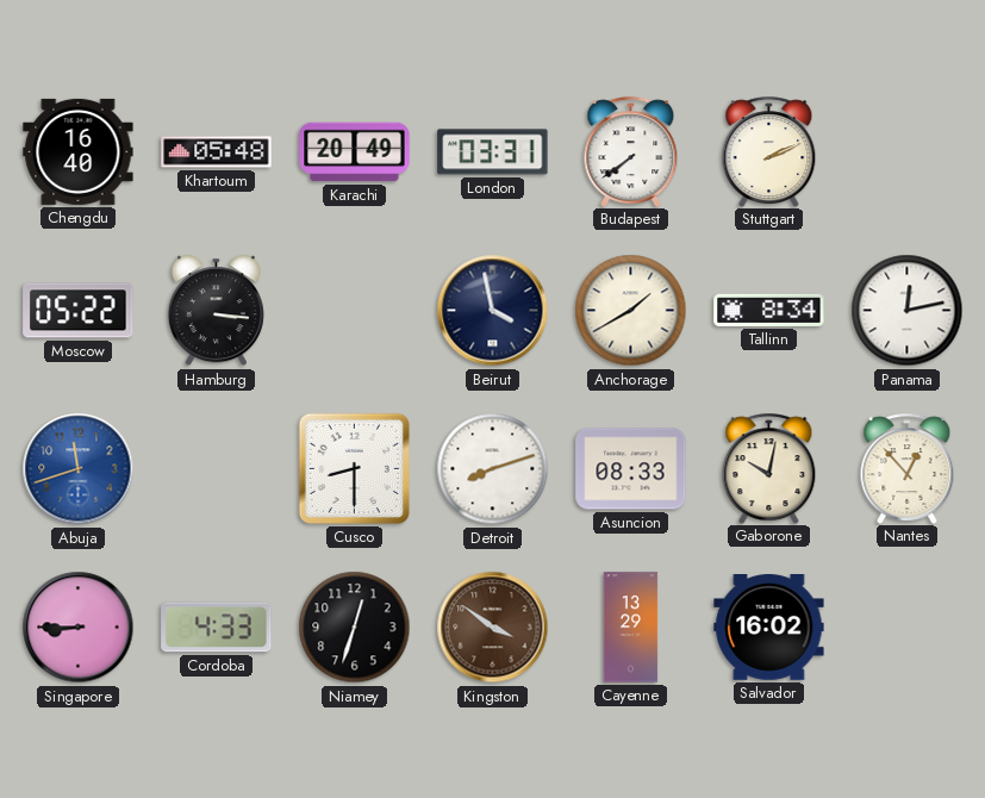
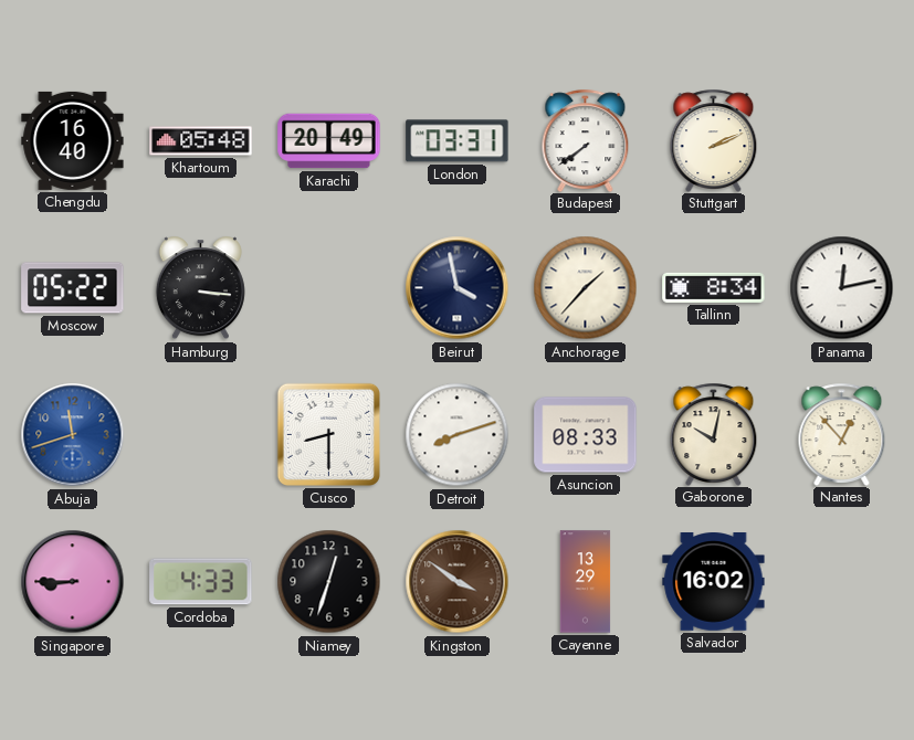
Anchorage: 1:40 -> 1:37 (586, 288)
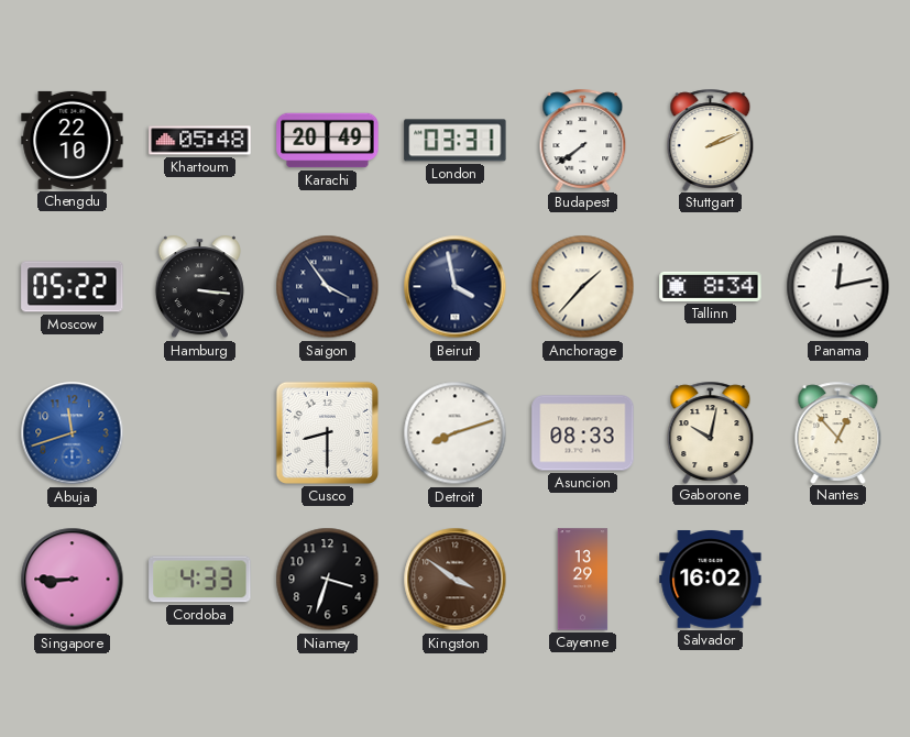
Chengdu: 16:40 -> 22:10 (73, 140)
Saigon: none -> 3:54 (328, 287)
Niamey: 12:33 -> 3:33 (328, 580)
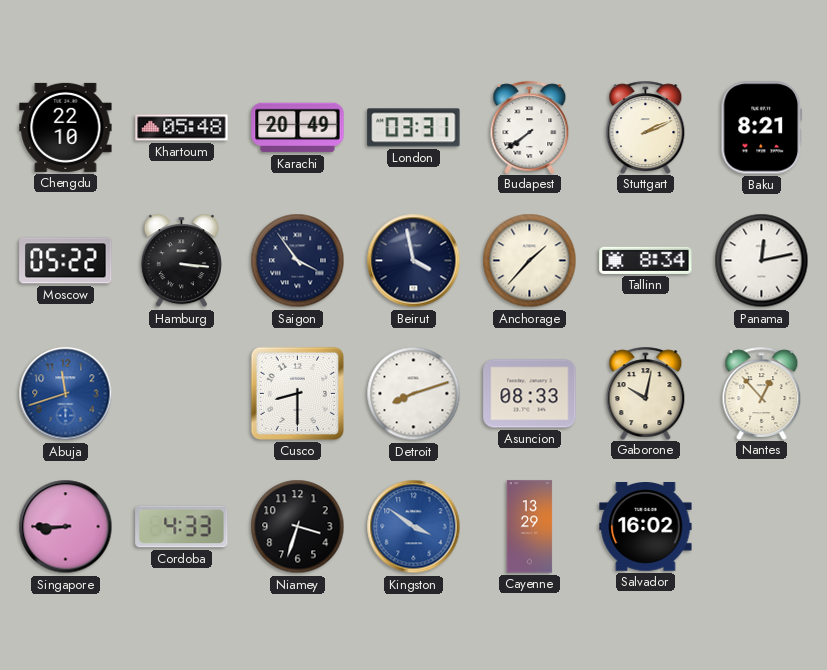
Baku: none -> 8:21 (762, 128)
Kingston dial: brown -> blue (414, 527)
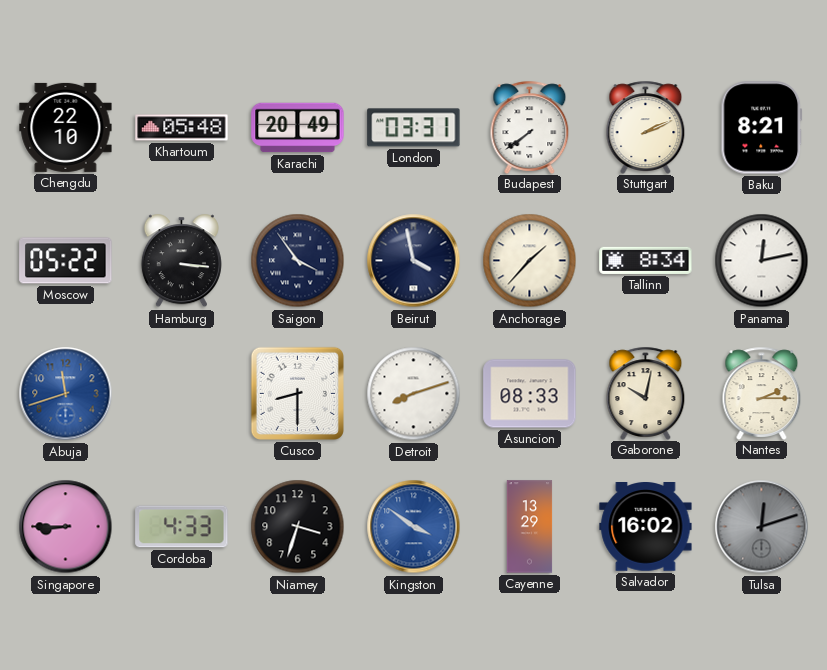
Nantes: 12:53 -> 2:15 (762, 393)
Tulsa: none -> 12:12 (762, 527)
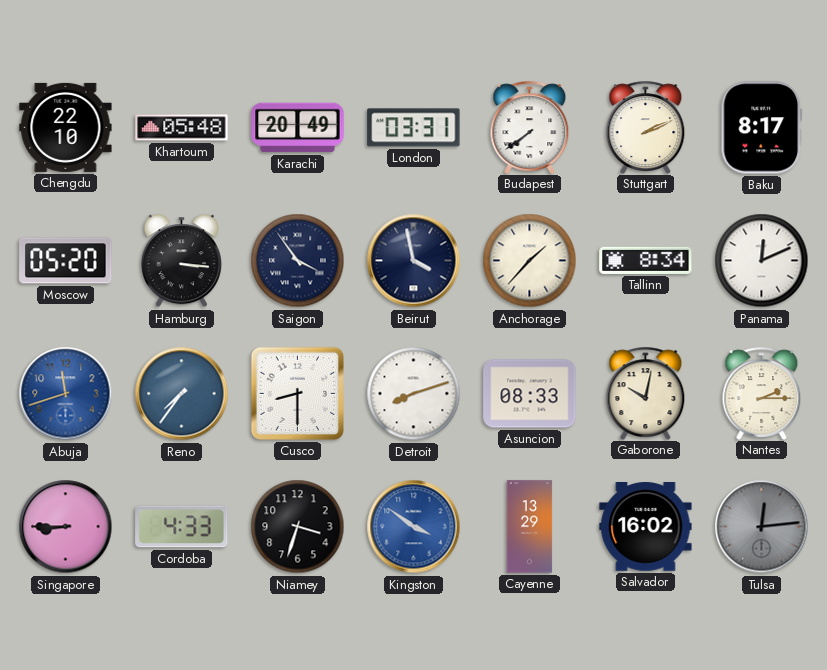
Baku: 8:21 -> 8:17 (762, 128)
Moscow: 05:22 -> 05:20 (66, 261)
Panama: 12:13 -> 12:11 (762, 261)
Reno: none -> 7:36 (182, 394)
Tulsa: 12:12 -> 12:14 (762, 527)
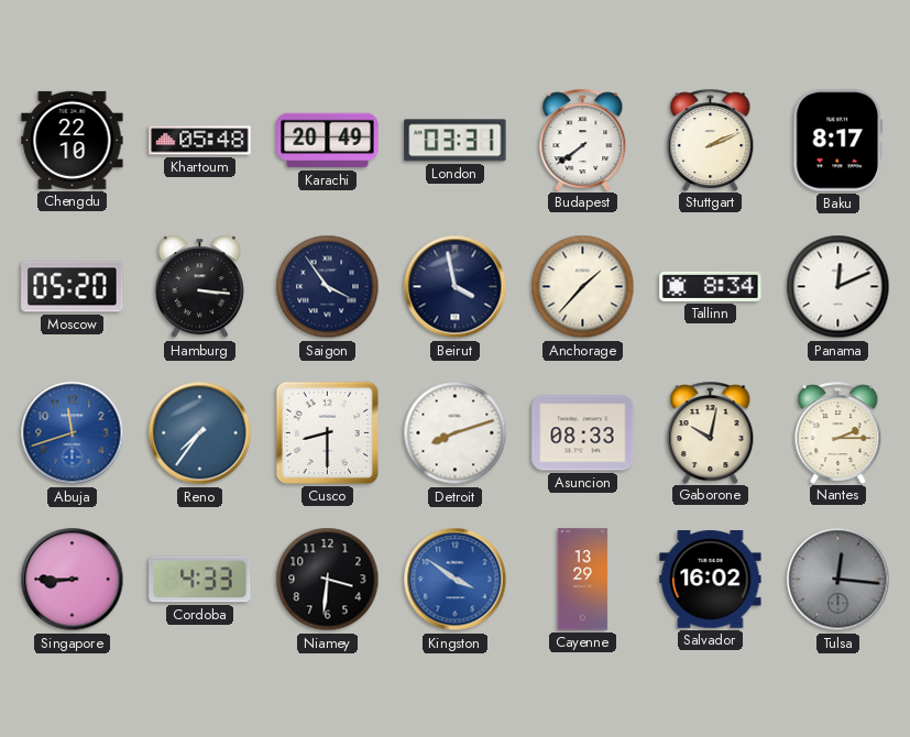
Niamey: 3:33 -> 3:31 (328, 580)
Tulsa: 12:14 -> 12:16 (838, 580)
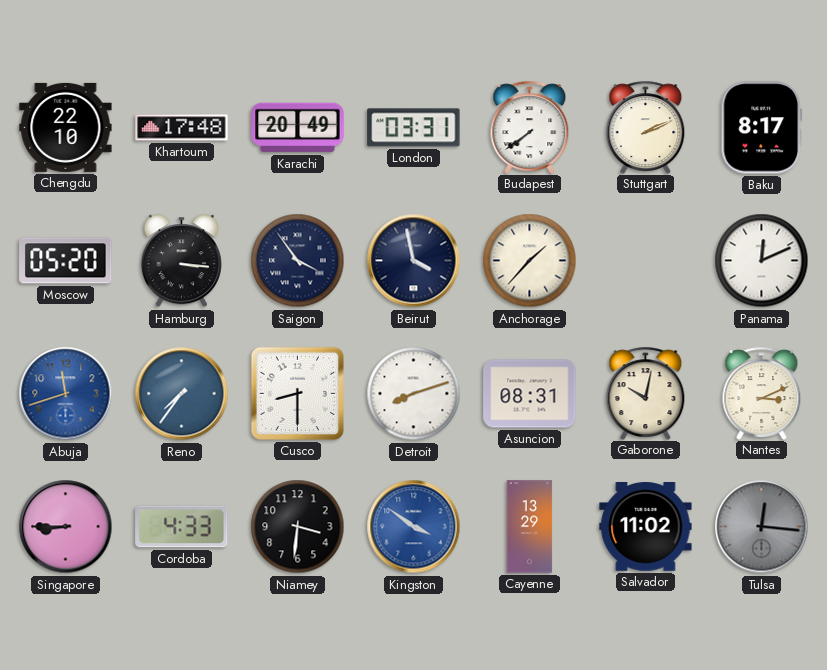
Khartoum: 05:48 -> 17:48 (182, 128)
Tallinn: 8:34 -> none (711, 286)
Asuncion: 08:33 -> 08:31 (530, 394)
Nantes: 2:15 -> 3:11 (762, 393)
Salvador: 16:02 -> 11:02 (646, 527)
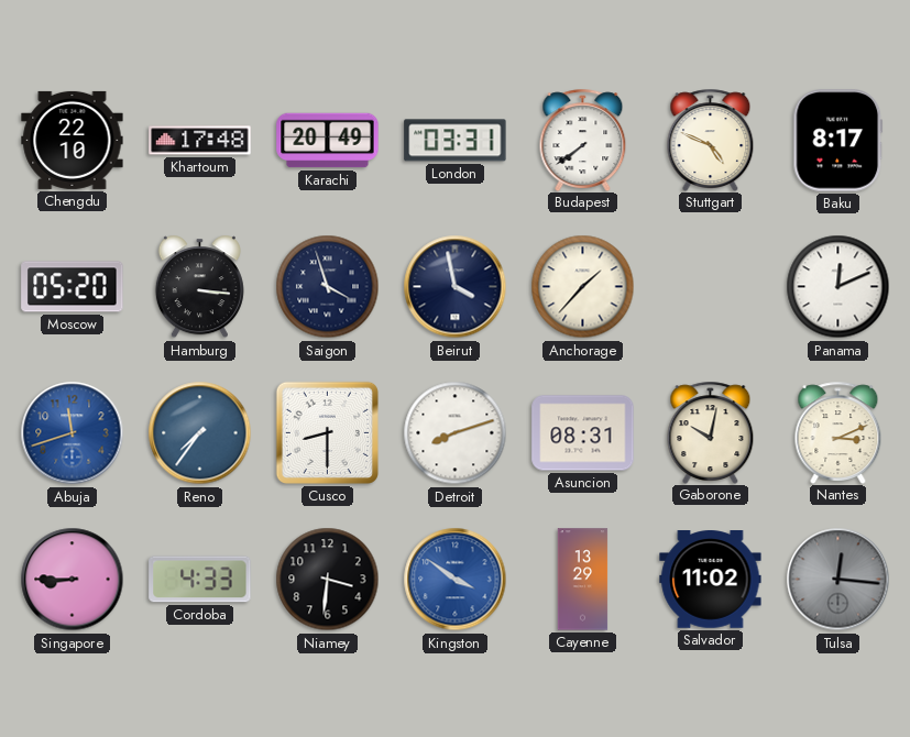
Stuttgart: 2:11 -> 4:49 (711, 140)
Saigon: 3:54 -> 3:57 (328, 287)
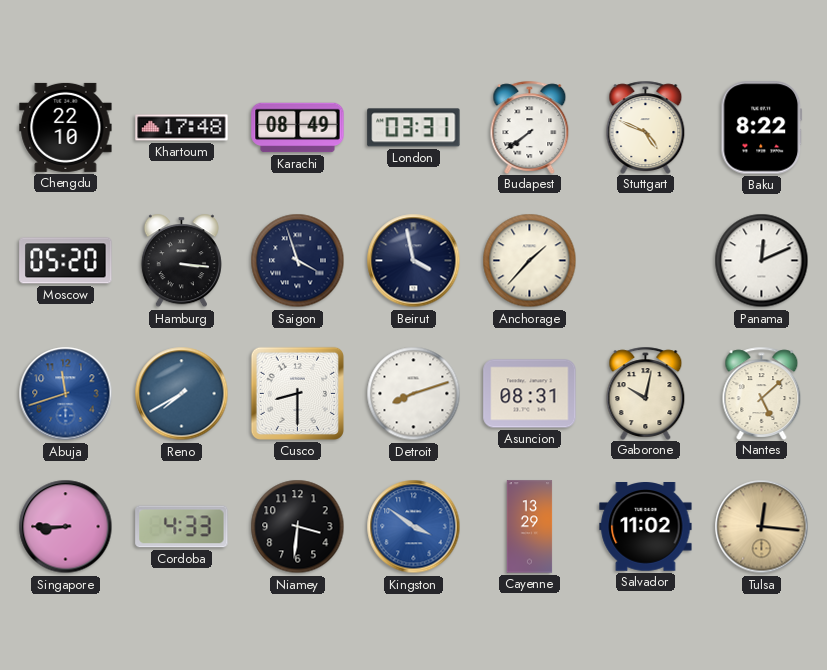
Karachi: 20:49 -> 08:49 (298, 128)
Baku: 8:17 -> 8:22 (762, 128)
Reno: 7:36 -> 7:40 (182, 394)
Nantes: 3:11 -> 5:08 (762, 393)
Tulsa dial: grey -> champagne (762, 527)
